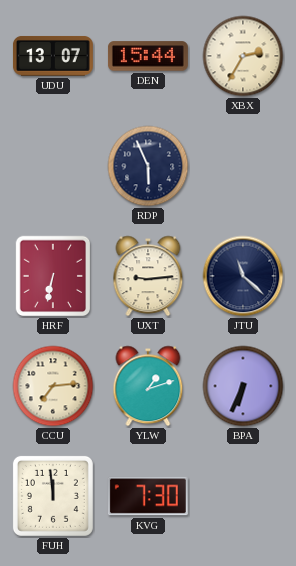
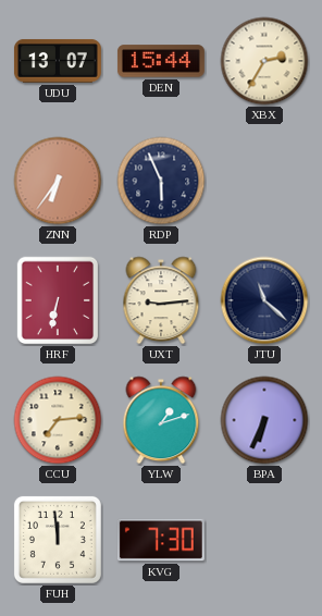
ZNN: none -> 6:36 (58, 181)
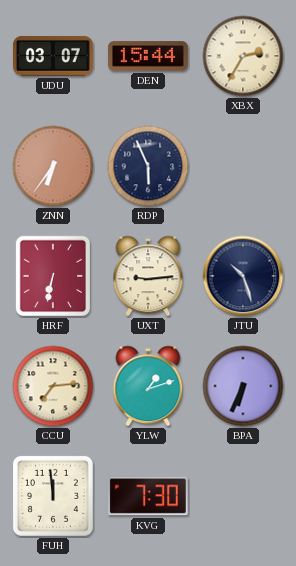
UDU: 13:07 -> 03:07 (53, 56)
JTU: 11:22 -> 10:27 (243, 276)
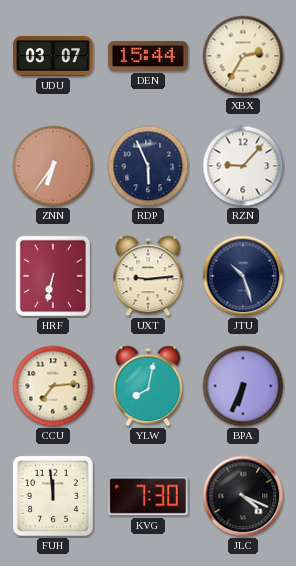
RZN: none -> 9:07 (243, 166)
YLW: 1:12 -> 8:02 (148, 386)
JLC: none -> 4:19 (243, 496)
